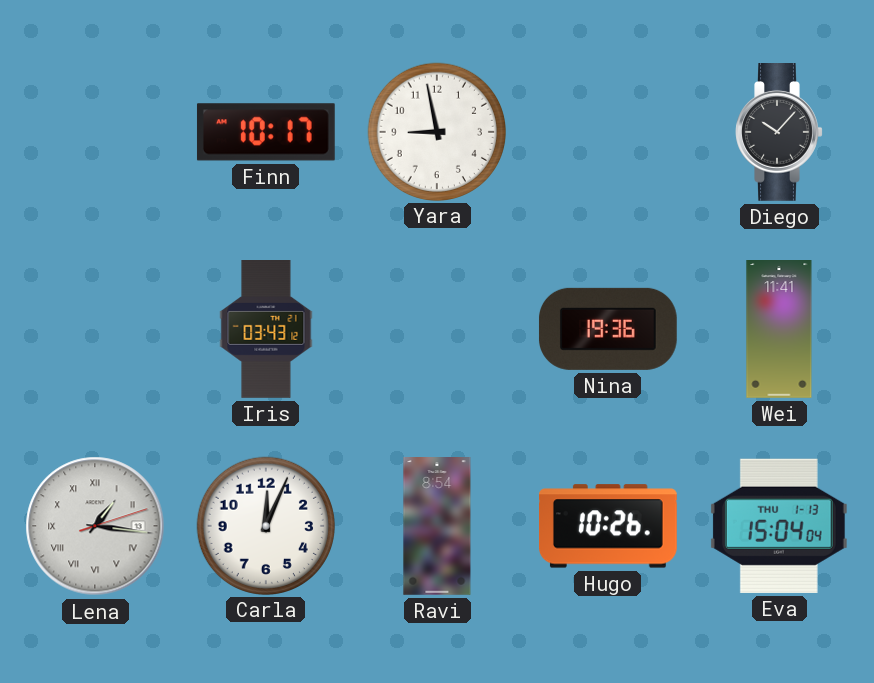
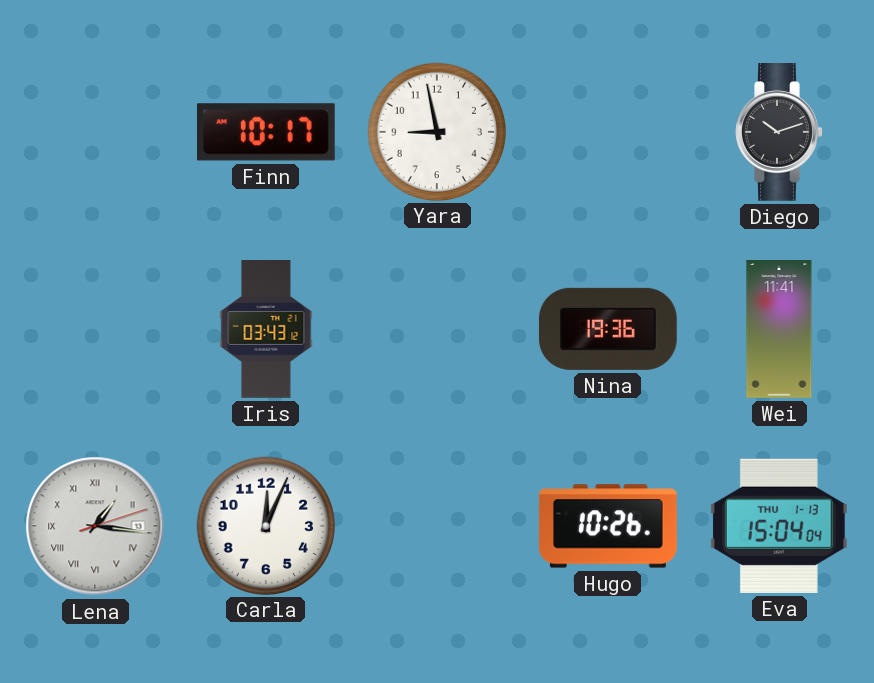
Diego: 10:07 -> 10:12 (779, 133)
Ravi: 8:54 -> none (437, 527)
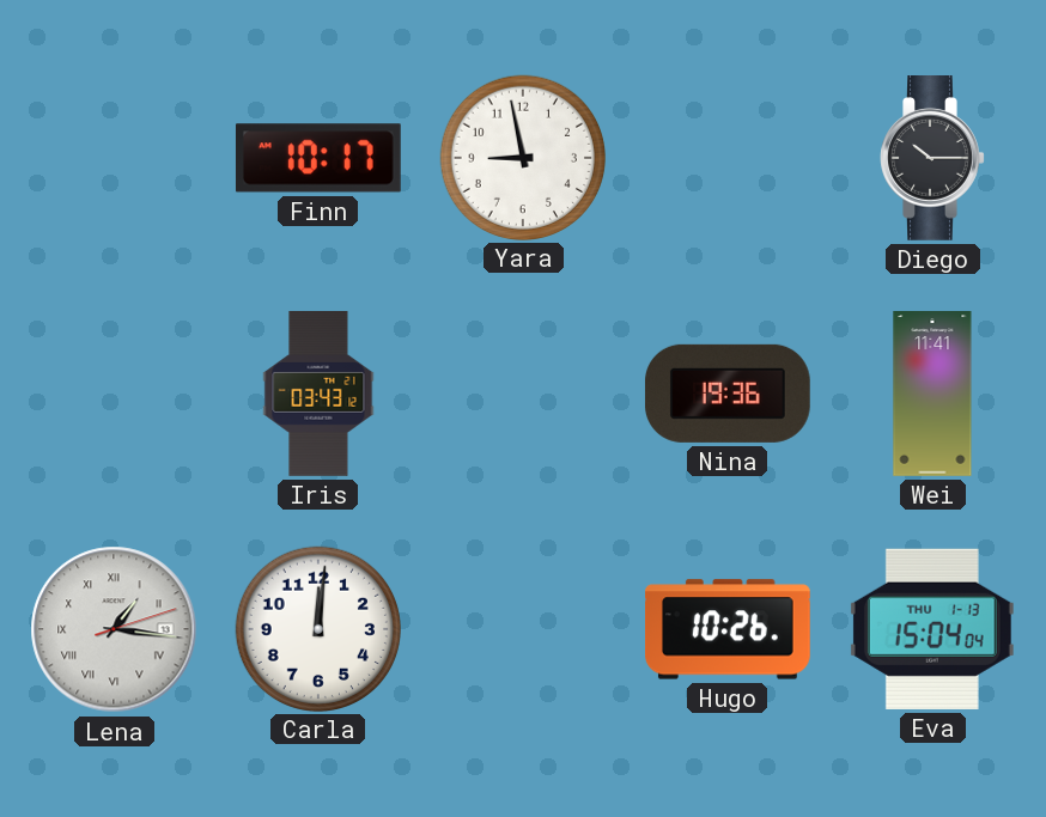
Diego: 10:12 -> 10:15 (932, 159)
Carla: 12:04 -> 12:01 (317, 628)
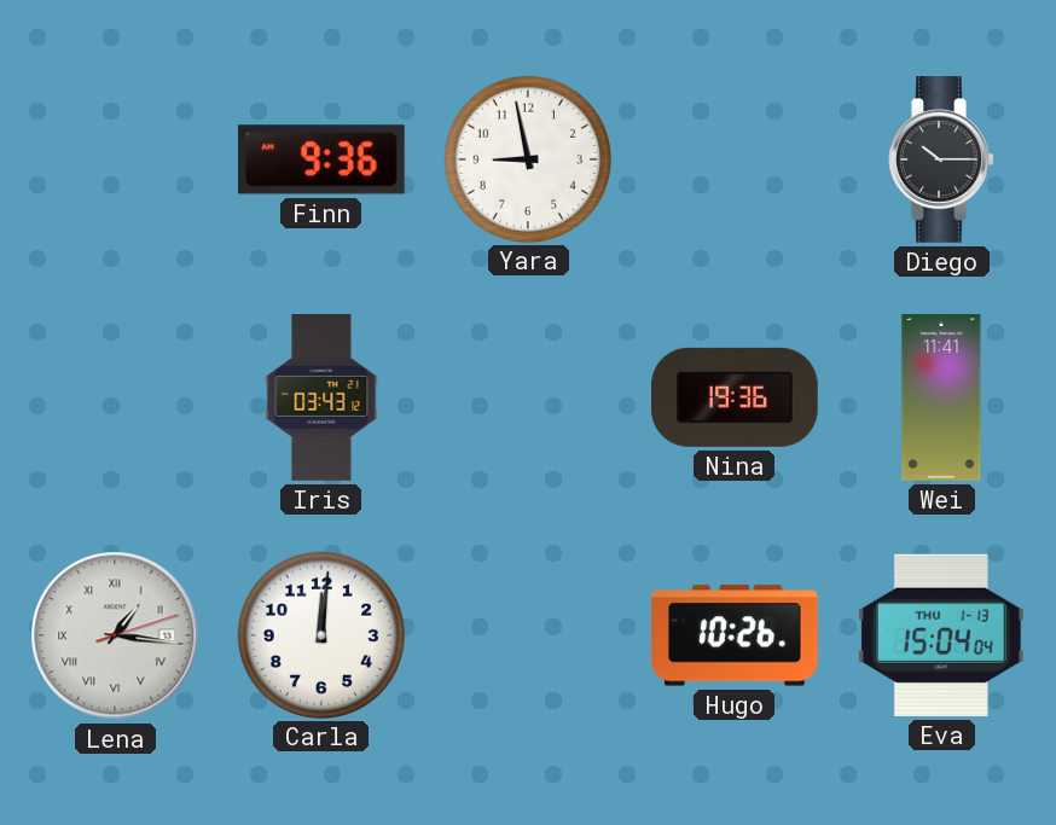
Finn: 10:17 -> 9:36 (321, 159)
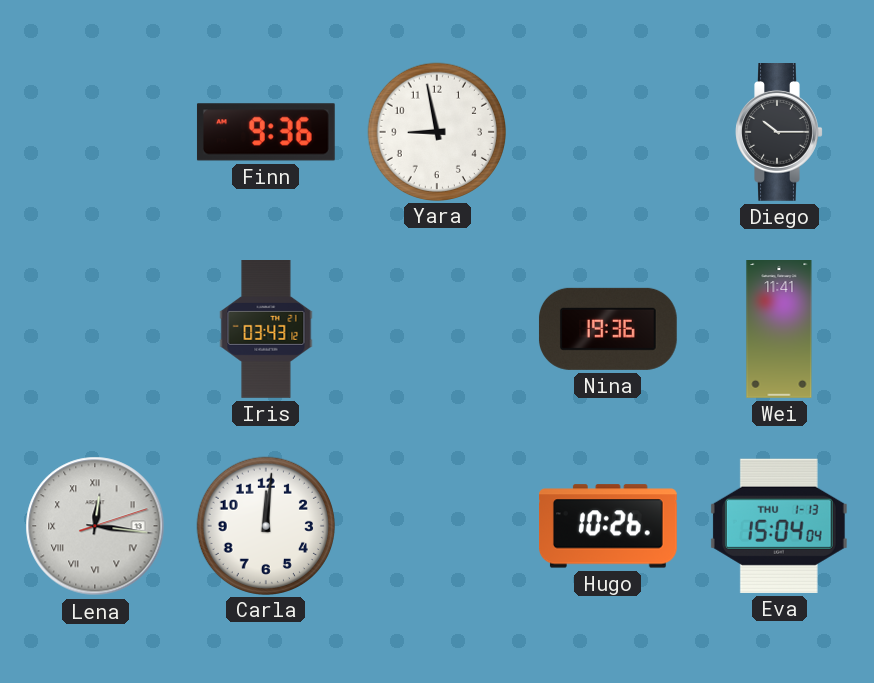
Lena: 1:16 -> 12:16 (95, 526)
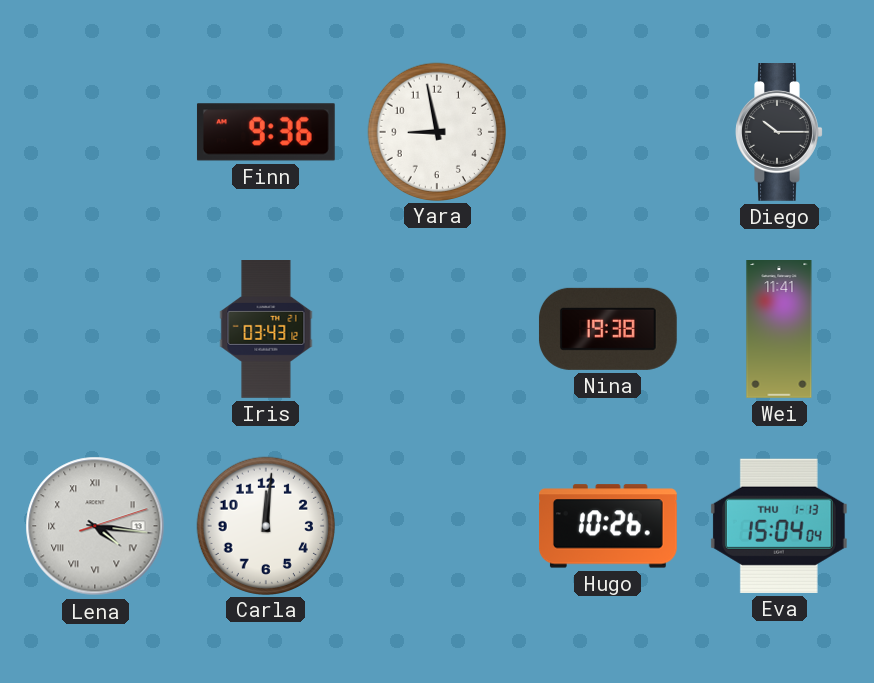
Nina: 19:36 -> 19:38 (608, 329)
Lena: 12:16 -> 4:16 (95, 526)
